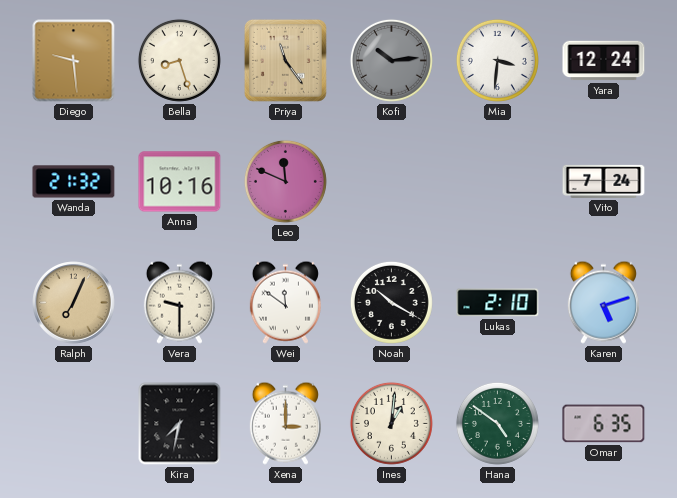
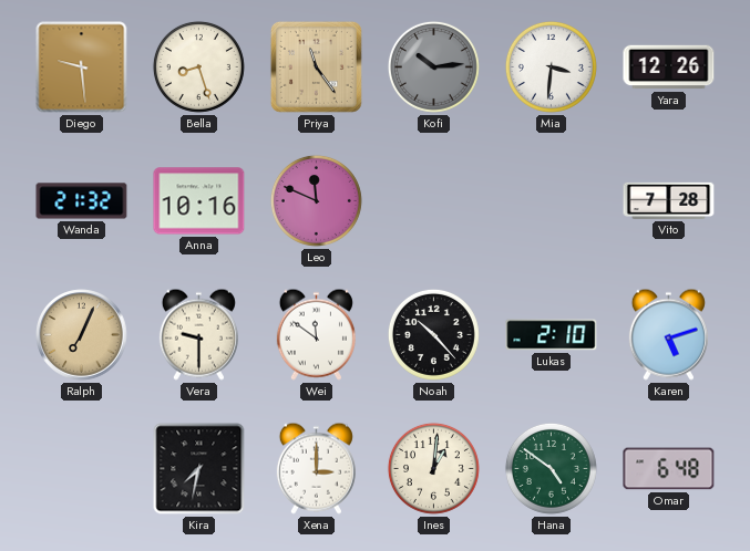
Yara: 12:24 -> 12:26 (669, 67)
Vito: 7:24 -> 7:28 (669, 200)
Noah: 10:20 -> 10:23 (433, 334)
Omar: 6:35 -> 6:48 (669, 469)
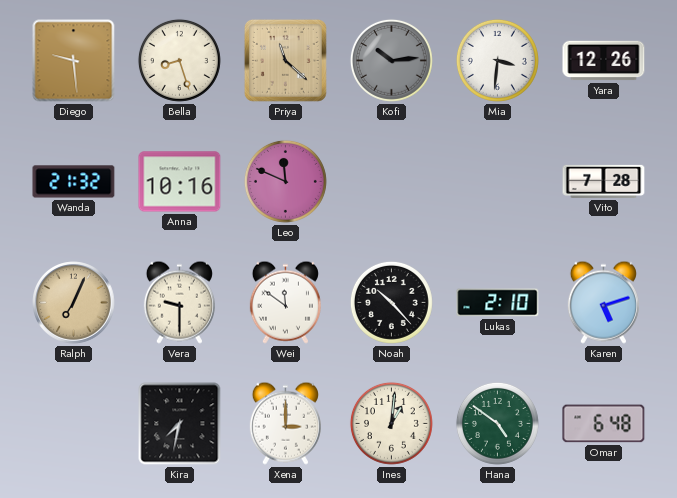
Priya: 11:24 -> 11:22 (285, 60)
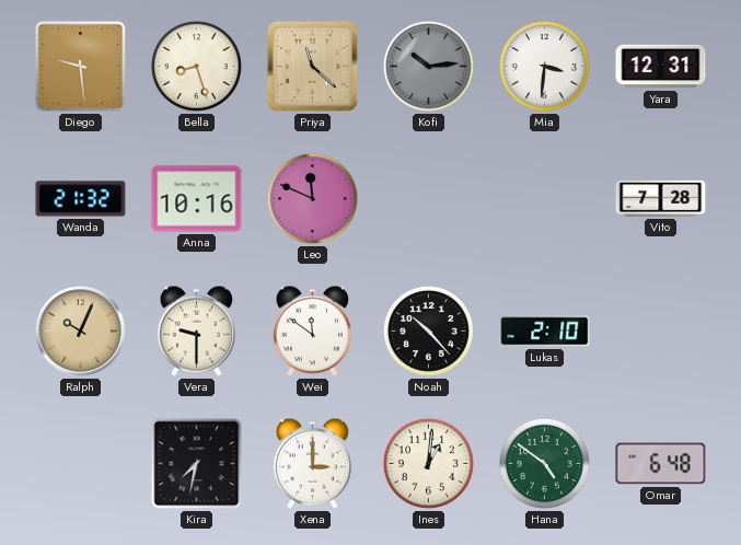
Yara: 12:26 -> 12:31 (661, 67)
Ralph: 7:04 -> 10:04 (81, 332)
Karen: 5:12 -> none (603, 302)
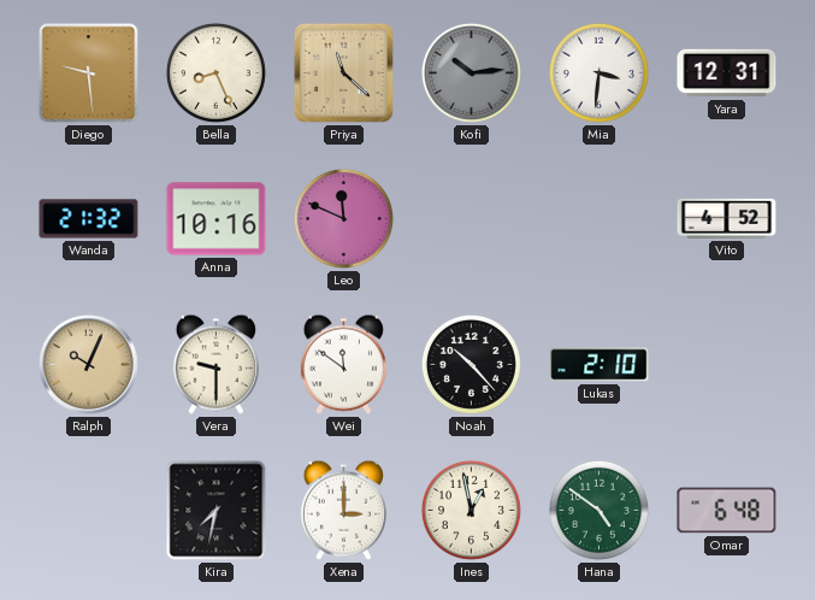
Bella: 8:27 -> 8:26 (215, 72)
Vito: 7:28 -> 4:52 (727, 218)
Ines: 1:01 -> 12:58 (471, 510)
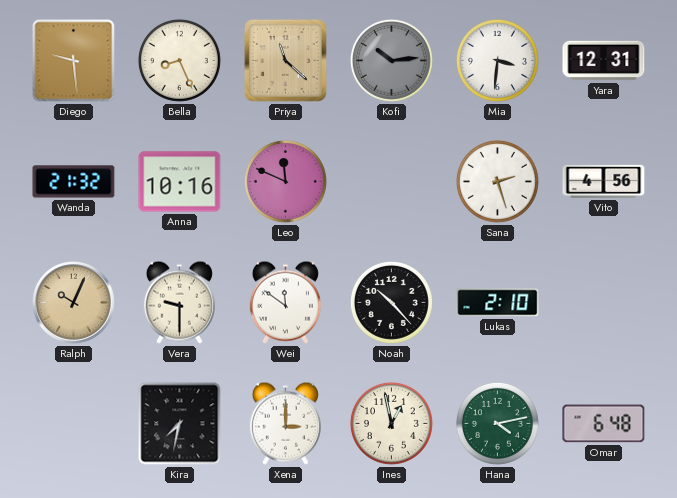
Sana: none -> 2:27 (497, 181)
Vito: 4:52 -> 4:56 (604, 181)
Hana: 4:51 -> 4:13 (497, 423)
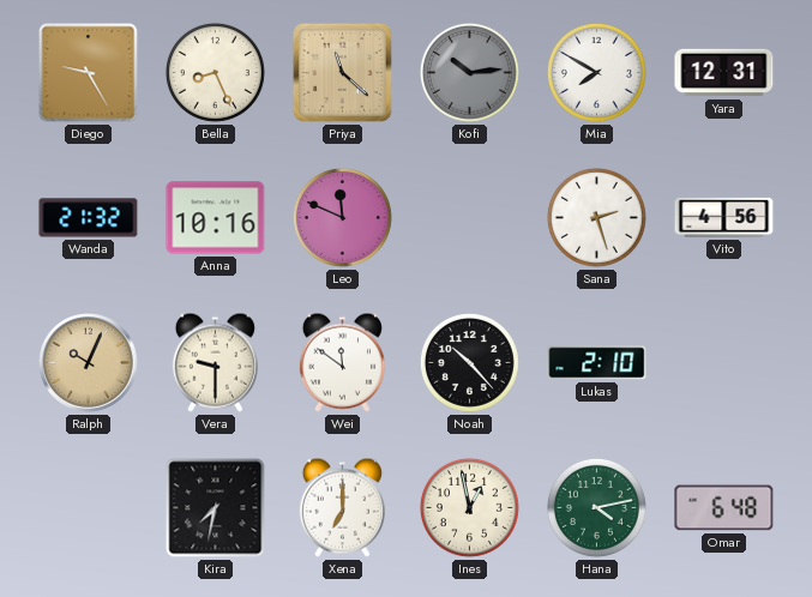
Diego: 9:29 -> 9:25 (89, 73)
Mia: 3:31 -> 7:50 (596, 72)
Xena: 3:00 -> 7:00 (342, 507)
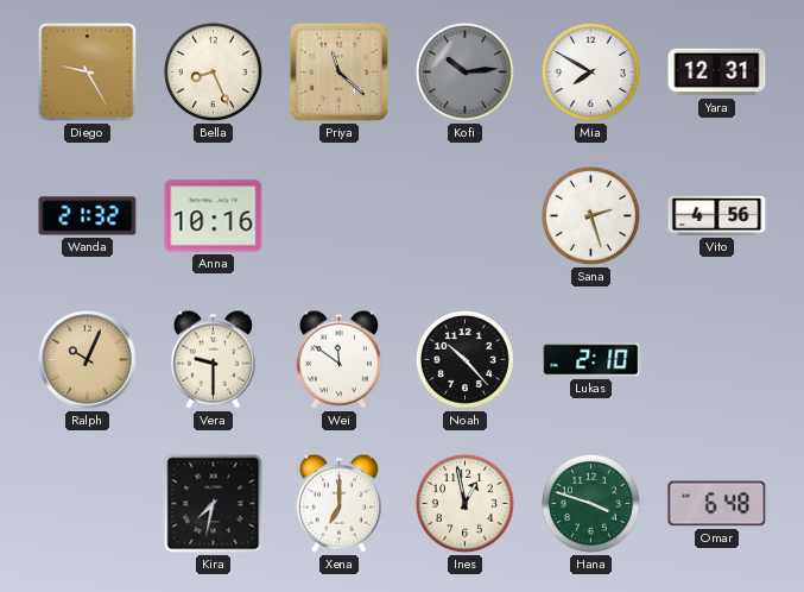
Leo: 11:49 -> none (342, 217)
Hana: 4:13 -> 3:48 (590, 503)
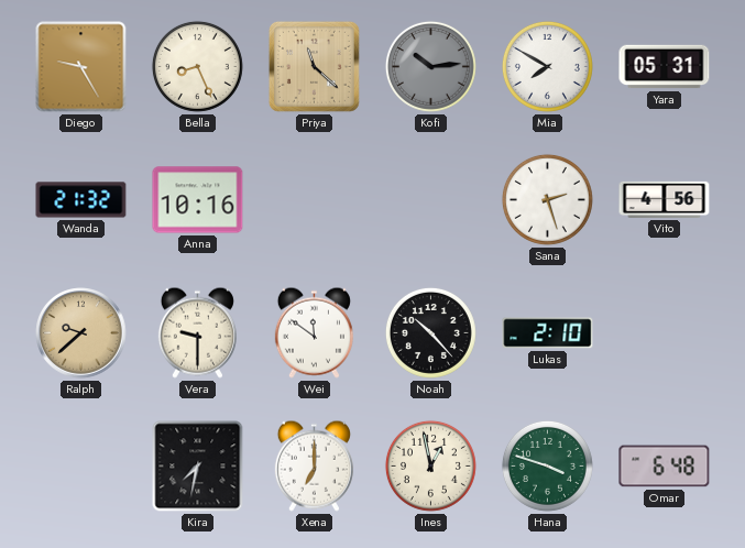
Yara: 12:31 -> 05:31 (665, 67)
Ralph: 10:04 -> 9:38 (81, 333)
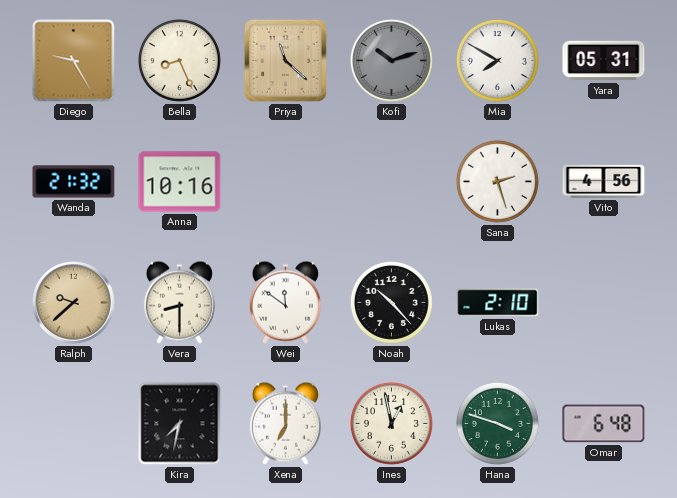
Kofi: 10:14 -> 10:12 (391, 60)
Vera: 9:30 -> 8:30 (179, 302)
